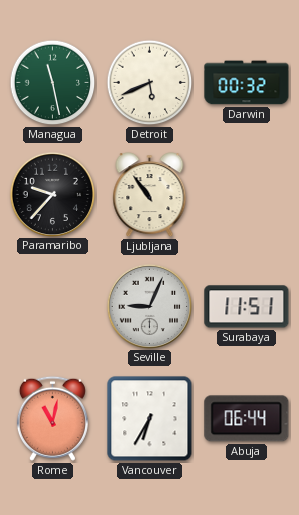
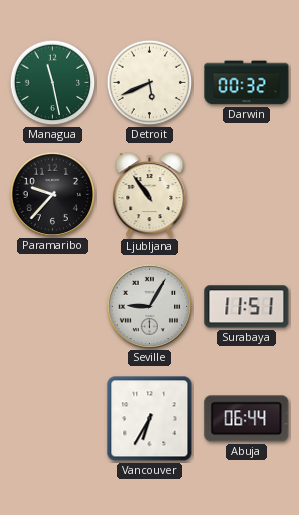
Seville: 9:04 -> 9:05 (149, 306)
Rome: 11:02 -> none (52, 418)
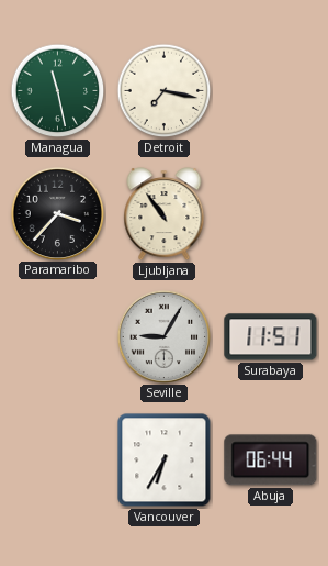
Detroit: 5:41 -> 7:17 (165, 91)
Darwin: 00:32 -> none (247, 83)
Paramaribo: 9:37 -> 3:37 (57, 213)
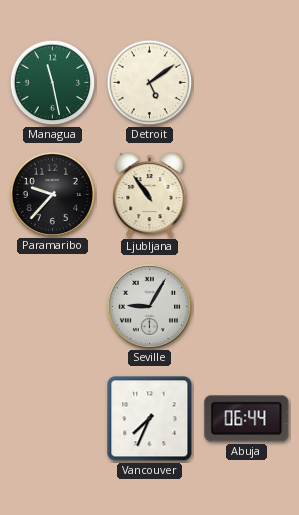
Detroit: 7:17 -> 5:09 (150, 83)
Paramaribo: 3:37 -> 9:37 (52, 194)
Surabaya: 11:51 -> none (271, 337)
Vancouver: 6:35 -> 7:34 (150, 419)
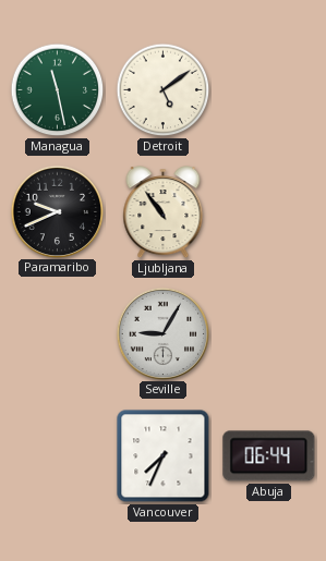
Paramaribo: 9:37 -> 9:41 (57, 211)
